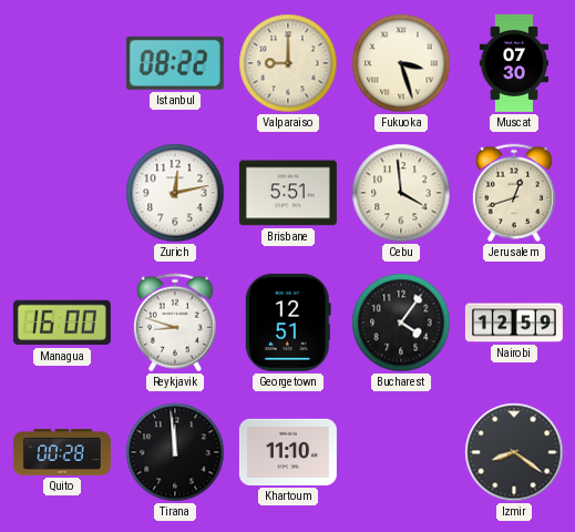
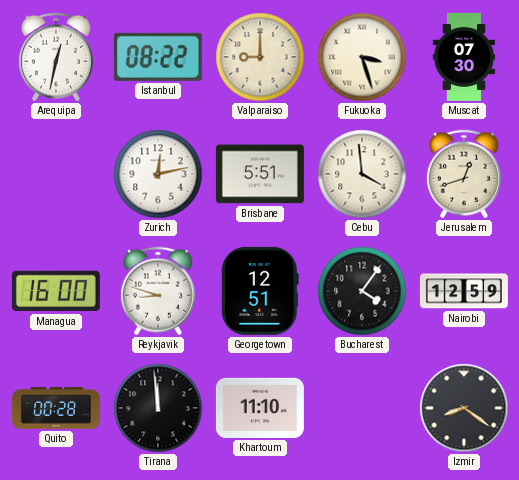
Arequipa: none -> 12:32 (56, 57)
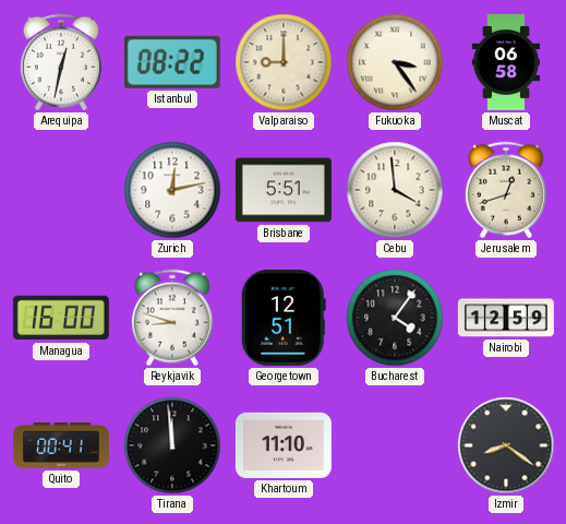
Fukuoka: 3:27 -> 3:24 (395, 62)
Muscat: 07:30 -> 06:58 (505, 62)
Quito: 00:28 -> 00:41 (61, 446)
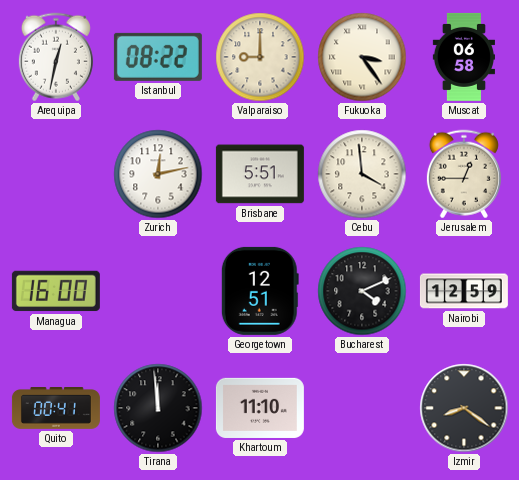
Jerusalem: 12:42 -> 12:45 (464, 174)
Reykjavik: 8:48 -> none (172, 318)
Bucharest: 4:06 -> 4:11 (362, 291)
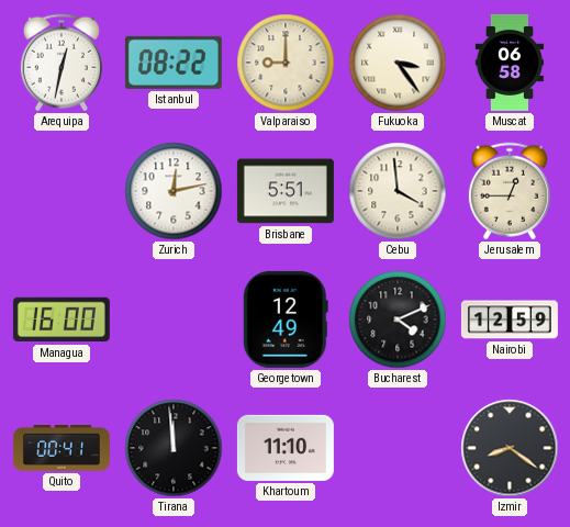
Georgetown: 12:51 -> 12:49 (286, 319)
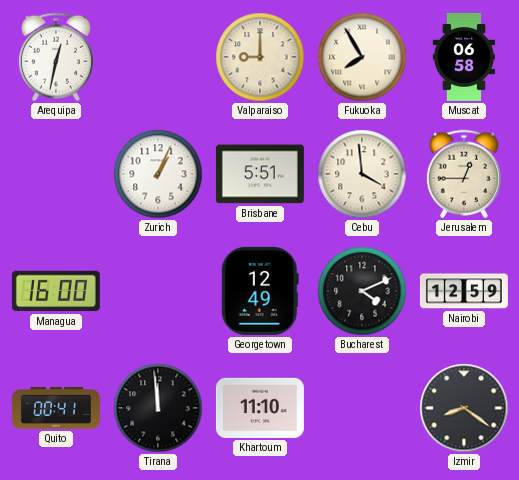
Istanbul: 08:22 -> none (174, 63)
Fukuoka: 3:24 -> 7:55 (362, 57)
Zurich: 12:13 -> 1:04 (158, 174)
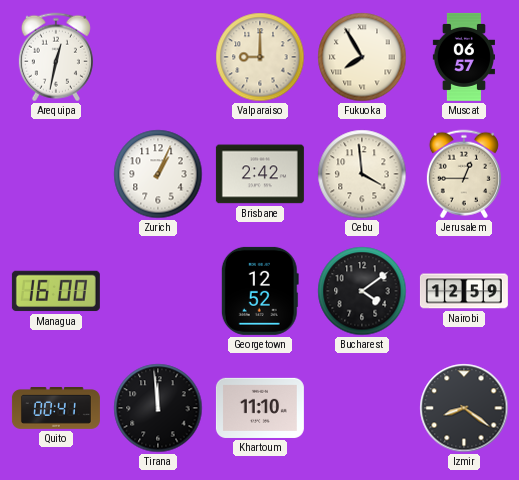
Muscat: 06:58 -> 06:57 (463, 57)
Brisbane: 5:51 -> 2:42 (260, 174)
Georgetown: 12:49 -> 12:52 (260, 291)
Bucharest: 4:11 -> 4:09 (362, 291)
